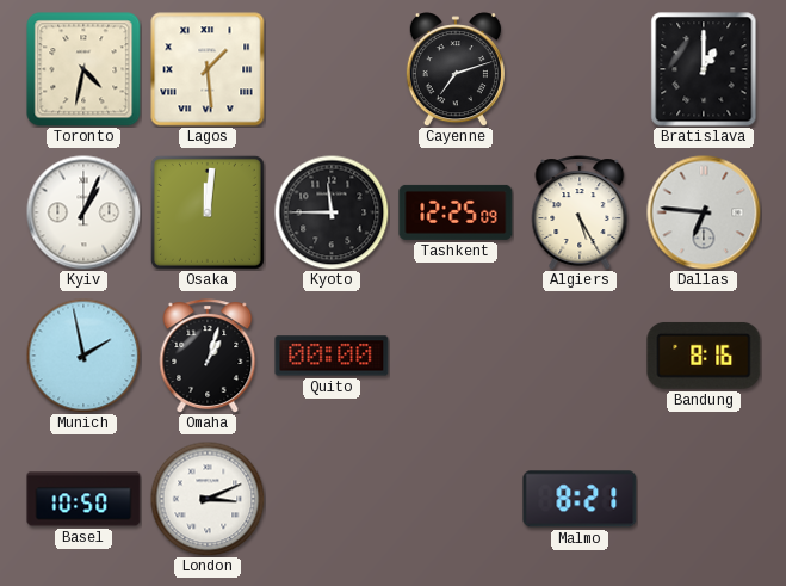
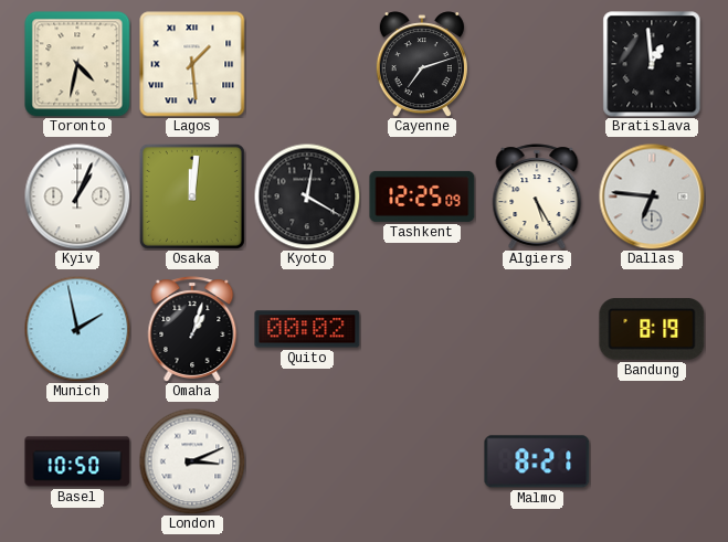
Bratislava: 1:00 -> 12:59 (652, 64)
Kyoto: 11:45 -> 12:20 (307, 196)
Quito: 00:00 -> 00:02 (307, 329)
Bandung: 8:16 -> 8:19 (652, 329)
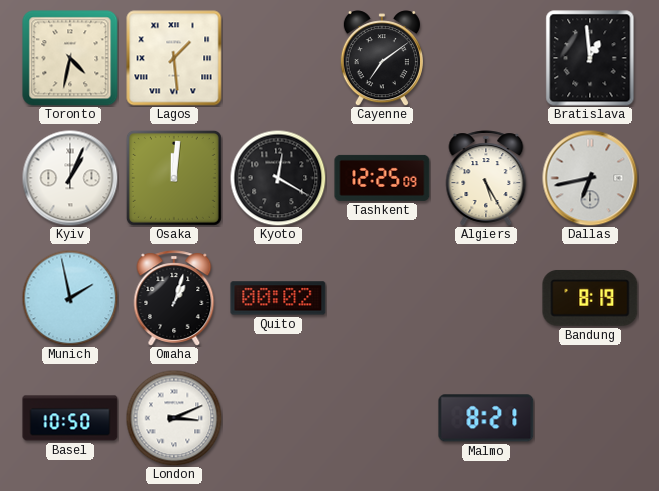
Cayenne: 7:12 -> 7:09 (382, 58)
Dallas: 6:46 -> 6:43 (590, 178)
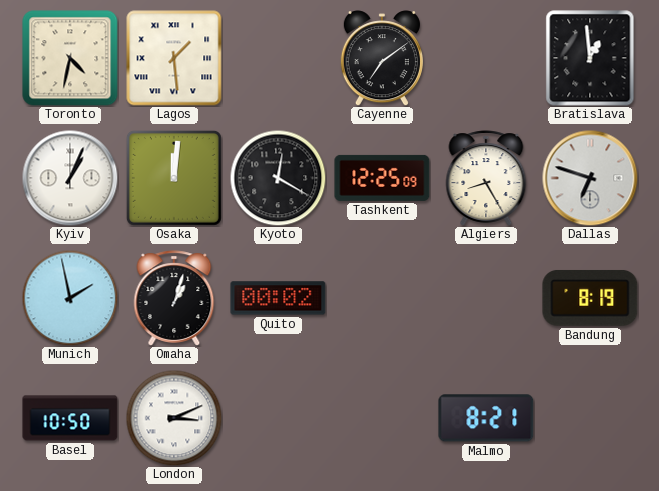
Algiers: 5:25 -> 8:25 (486, 178)
Dallas: 6:43 -> 6:48 (590, 178)
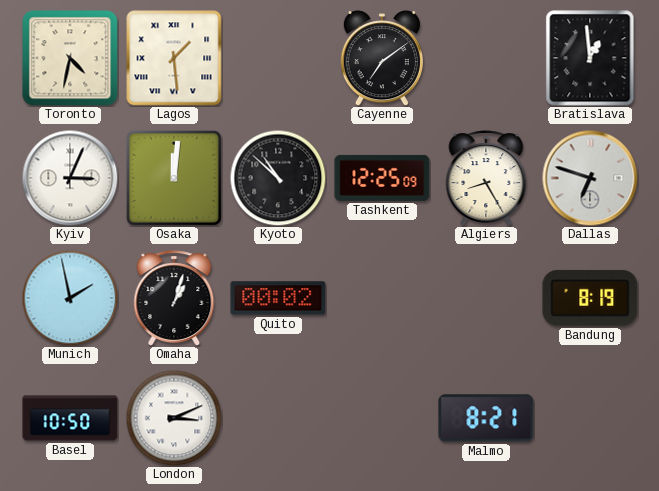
Kyiv: 1:04 -> 3:04 (70, 178)
Kyoto: 12:20 -> 10:52 (278, 178)
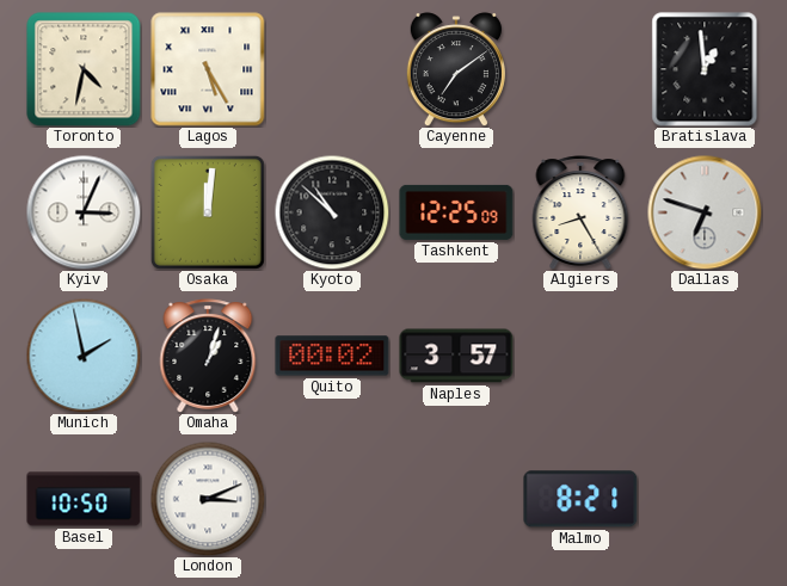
Lagos: 1:29 -> 5:25 (208, 69)
Naples: none -> 3:57 (456, 356)
Bandung: 8:19 -> none (590, 298)
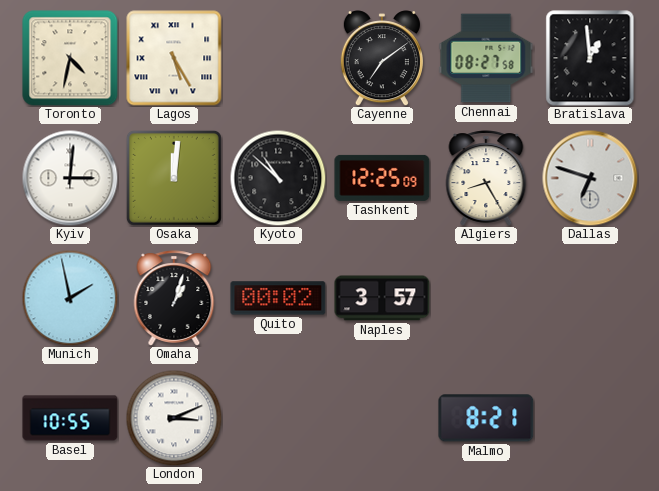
Chennai: none -> 08:27 (486, 58)
Kyiv: 3:04 -> 3:01 (70, 178)
Basel: 10:50 -> 10:55 (70, 418)
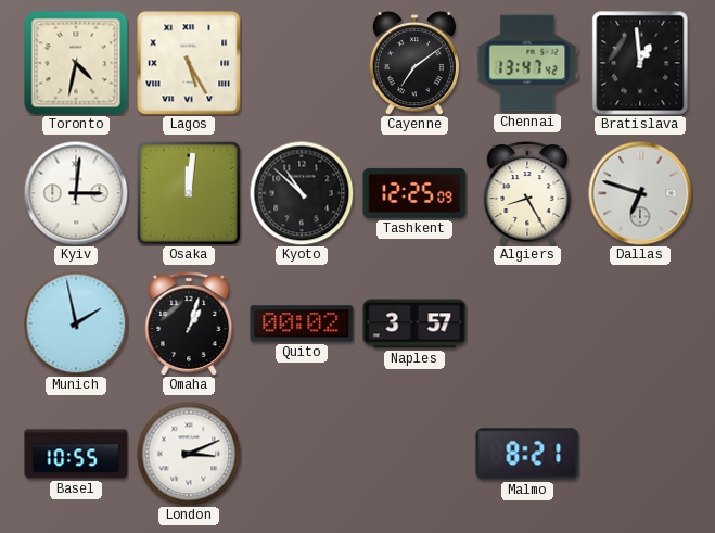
Chennai: 08:27 -> 13:47 (527, 63)
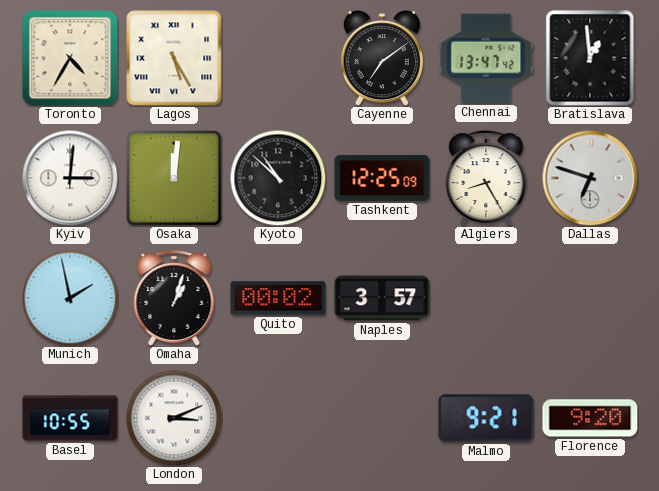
Toronto: 4:32 -> 4:35 (70, 58)
Malmo: 8:21 -> 9:21 (486, 418)
Florence: none -> 9:20 (590, 418)
